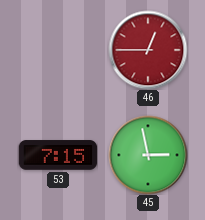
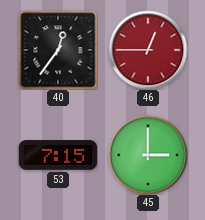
40: none -> 12:36 (58, 50)
45: 2:58 -> 3:00 (148, 155)
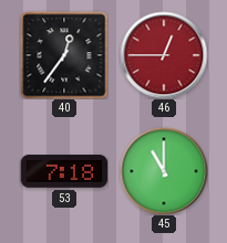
53: 7:15 -> 7:18 (64, 171)
45: 3:00 -> 11:00 (164, 171)
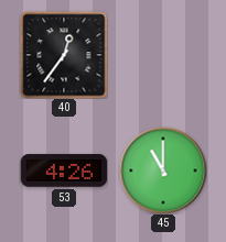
46: 12:45 -> none (164, 55)
53: 7:18 -> 4:26 (64, 170)
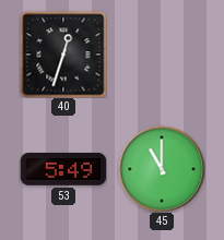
40: 12:36 -> 12:33 (63, 55)
53: 4:26 -> 5:49 (63, 169)
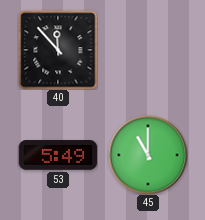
40: 12:33 -> 11:53 (58, 50)
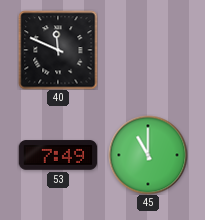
40: 11:53 -> 11:49 (58, 50)
53: 5:49 -> 7:49 (58, 155)
